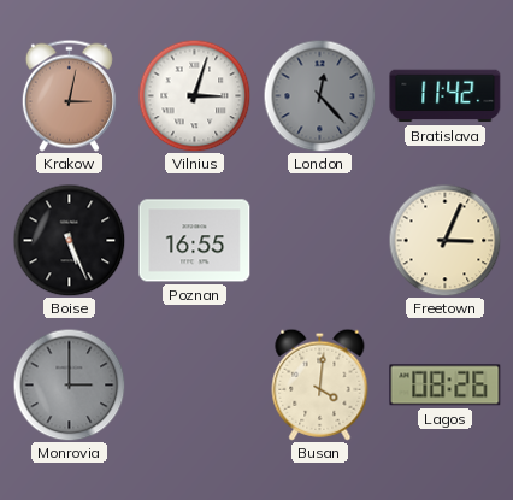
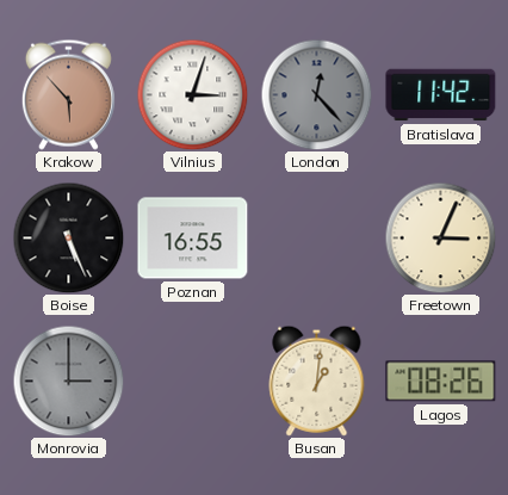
Krakow: 3:02 -> 5:53 (68, 94)
Busan: 4:01 -> 1:01 (317, 380)
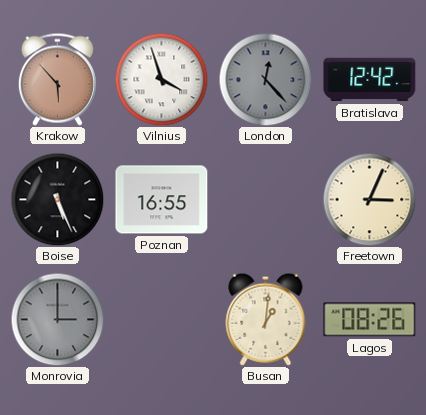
Vilnius: 3:03 -> 3:57 (161, 79)
Bratislava: 11:42 -> 12:42 (370, 80)
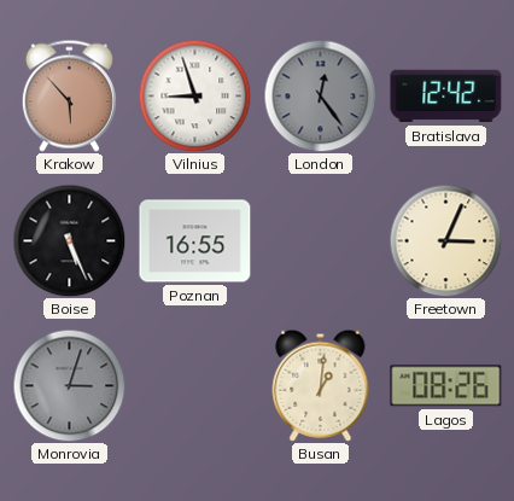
Vilnius: 3:57 -> 8:57 (194, 95)
London: 12:23 -> 12:24 (320, 95)
Monrovia: 3:00 -> 3:03 (69, 385)
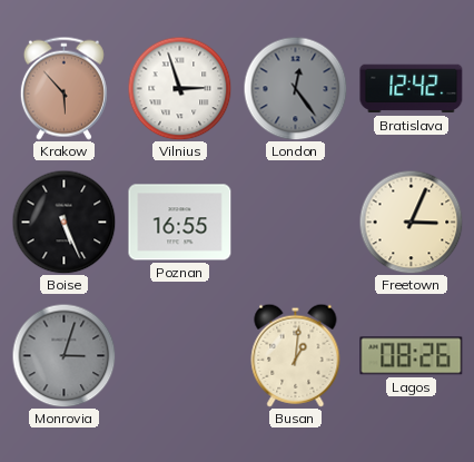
Vilnius: 8:57 -> 2:57 (179, 88)
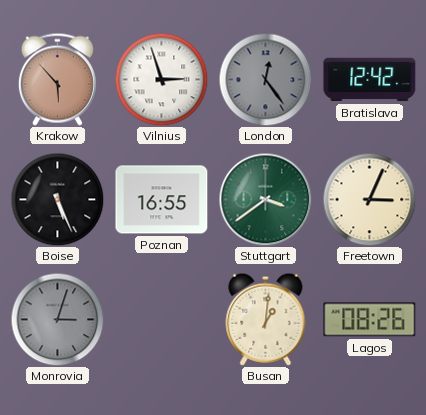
Stuttgart: none -> 3:39 (265, 199)
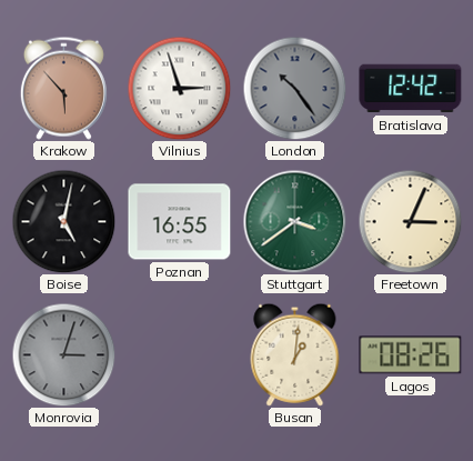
London: 12:24 -> 10:24 (294, 88)
Boise: 5:26 -> 5:02 (63, 221)
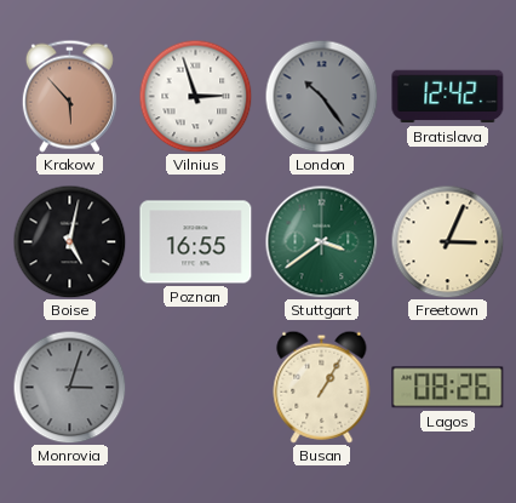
Busan: 1:01 -> 1:05 (322, 387)
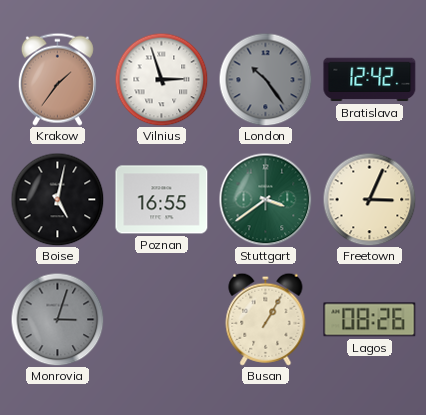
Krakow: 5:53 -> 1:36 (57, 79)
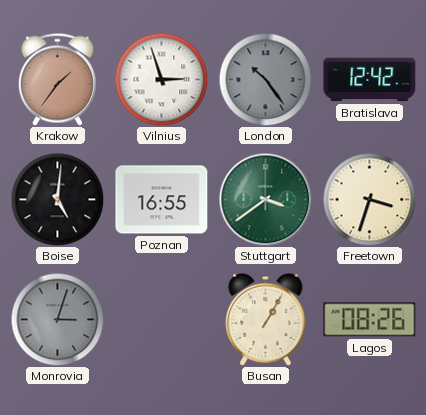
Boise: 5:02 -> 5:01 (57, 199)
Freetown: 3:04 -> 3:33 (369, 199)
